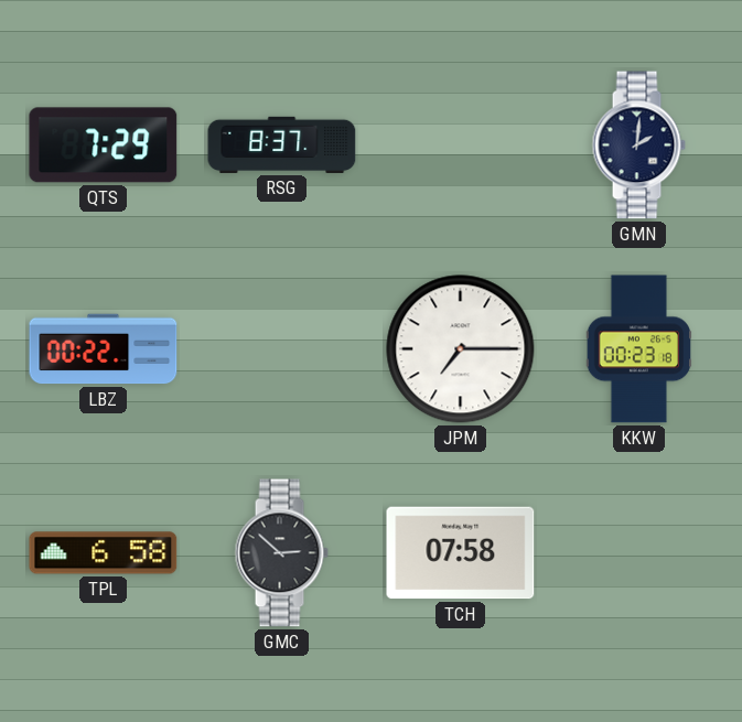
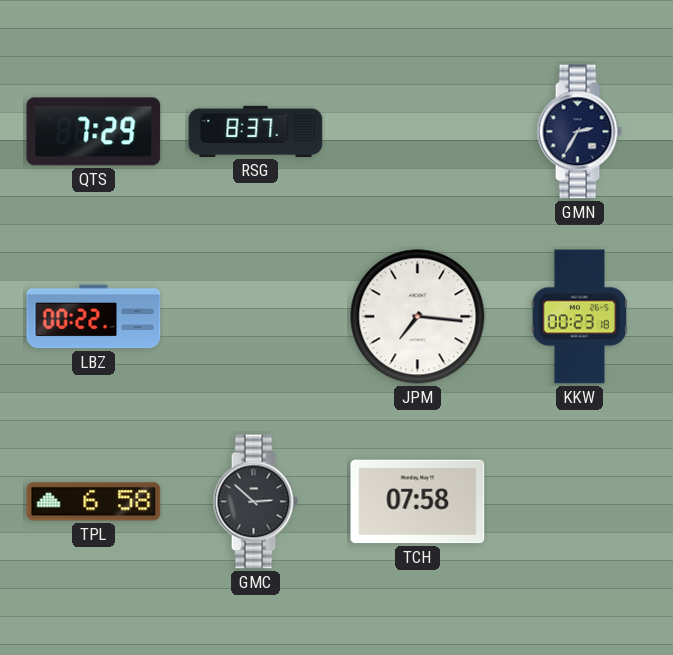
GMN: 2:01 -> 2:35 (579, 132)
JPM: 7:15 -> 7:16 (418, 317)
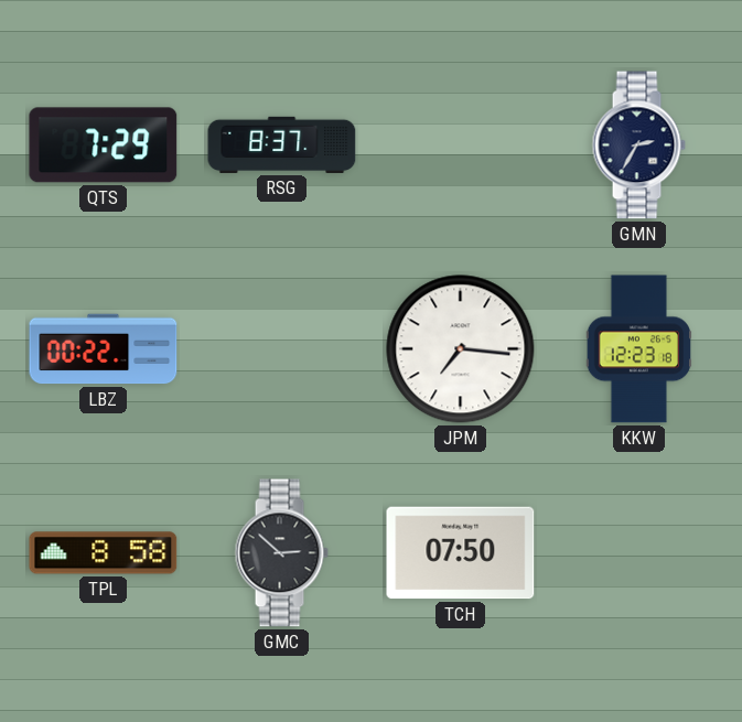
KKW: 00:23 -> 12:23 (639, 349)
TPL: 6:58 -> 8:58 (104, 553)
TCH: 07:58 -> 07:50 (461, 553)
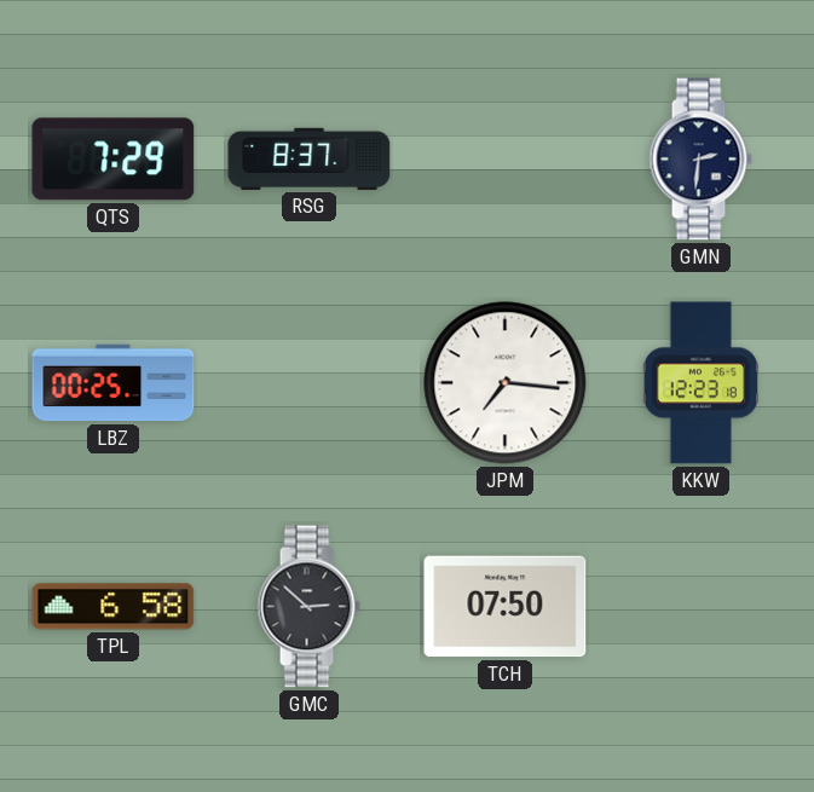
GMN: 2:35 -> 2:31 (700, 160)
LBZ: 00:22 -> 00:25 (114, 383)
TPL: 8:58 -> 6:58 (114, 607)
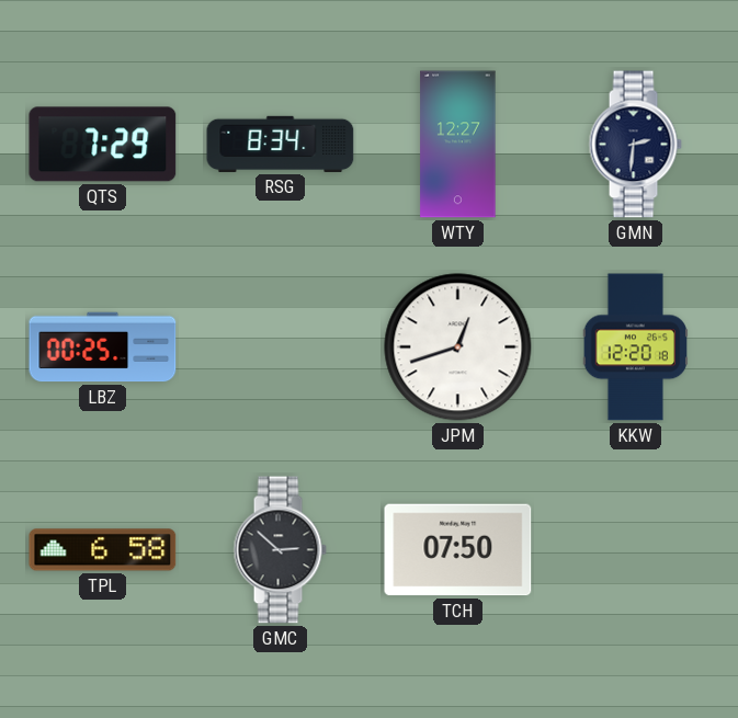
RSG: 8:37 -> 8:34 (281, 144)
WTY: none -> 12:27 (458, 145)
JPM: 7:16 -> 12:42 (458, 347)
KKW: 12:23 -> 12:20 (636, 347)
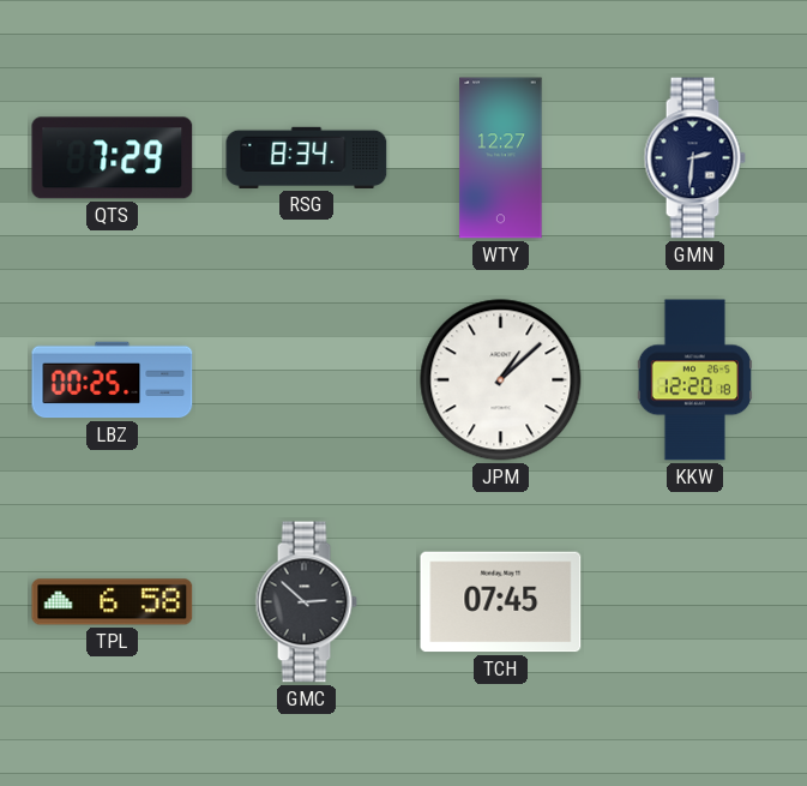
JPM: 12:42 -> 1:08 (501, 380)
TCH: 07:50 -> 07:45 (501, 602)
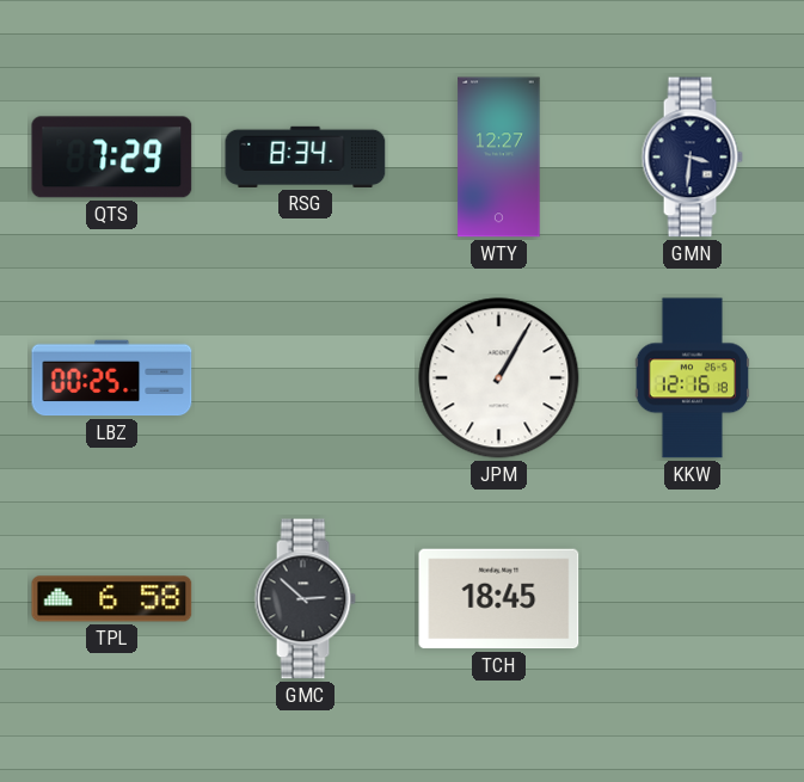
GMN: 2:31 -> 3:31 (692, 158)
JPM: 1:08 -> 1:05 (499, 378)
KKW: 12:20 -> 12:16 (693, 378)
TCH: 07:45 -> 18:45 (499, 599)
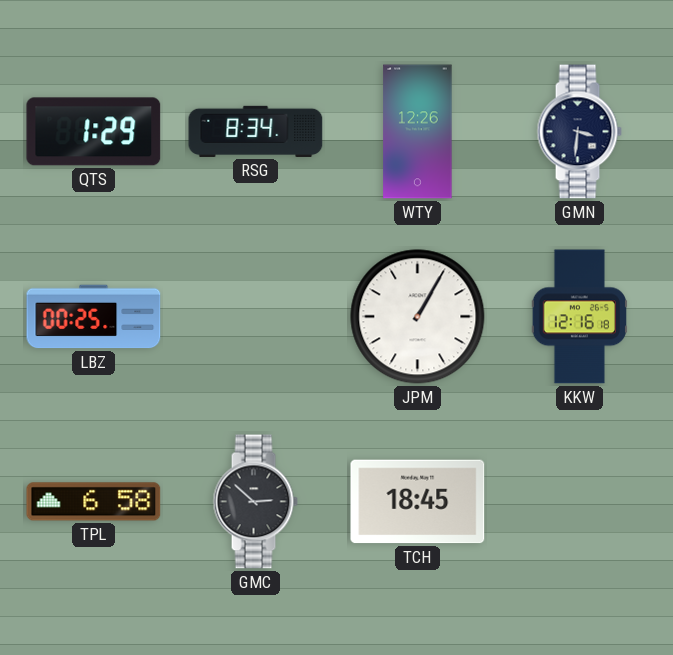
QTS: 7:29 -> 1:29 (94, 132)
WTY: 12:27 -> 12:26 (418, 132)
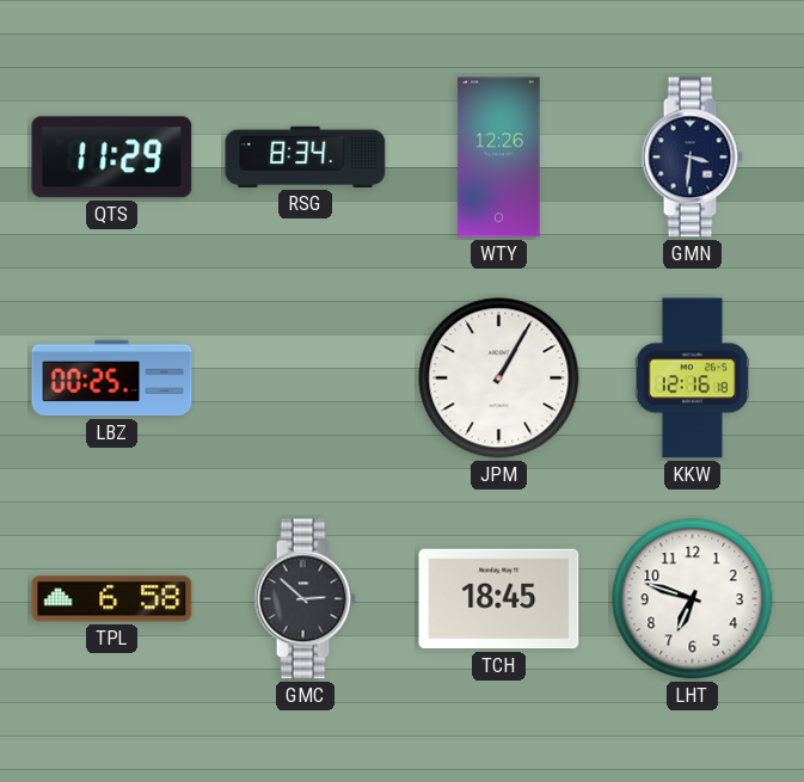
QTS: 1:29 -> 11:29 (112, 158)
LHT: none -> 6:48 (693, 599)
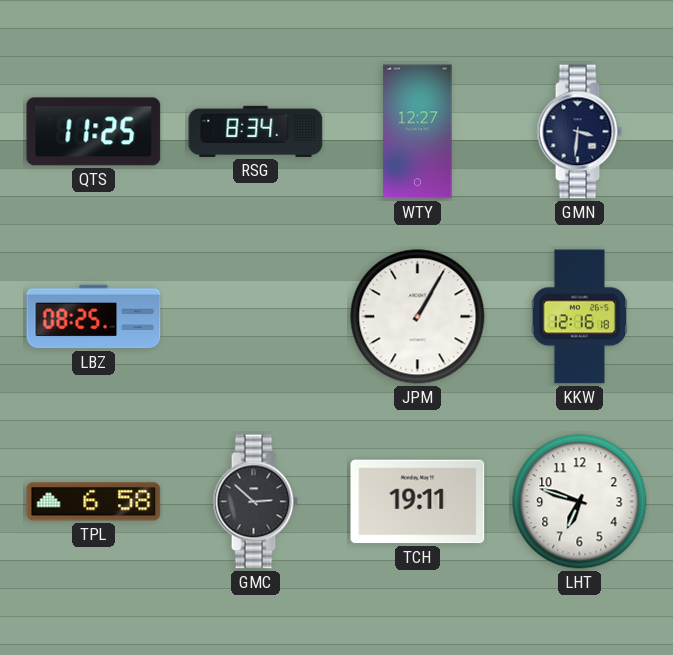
QTS: 11:29 -> 11:25 (94, 132)
WTY: 12:26 -> 12:27 (418, 132)
LBZ: 00:25 -> 08:25 (94, 317)
TCH: 18:45 -> 19:11 (418, 502)
